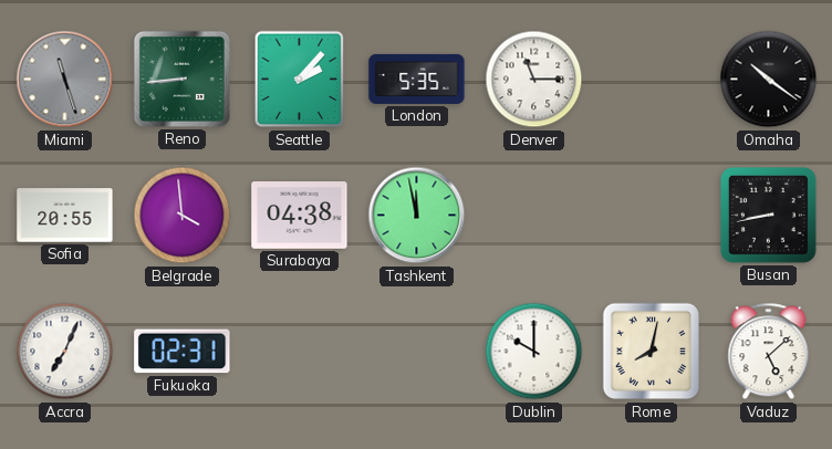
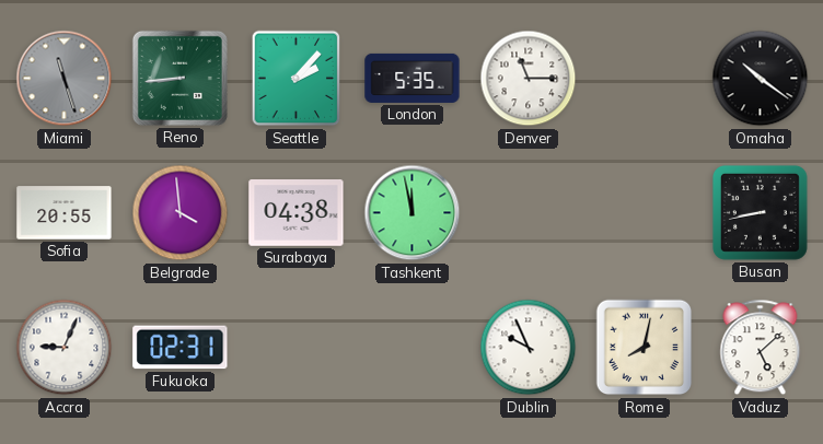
Accra: 7:04 -> 9:04 (65, 348)
Dublin: 10:00 -> 9:56 (529, 348)
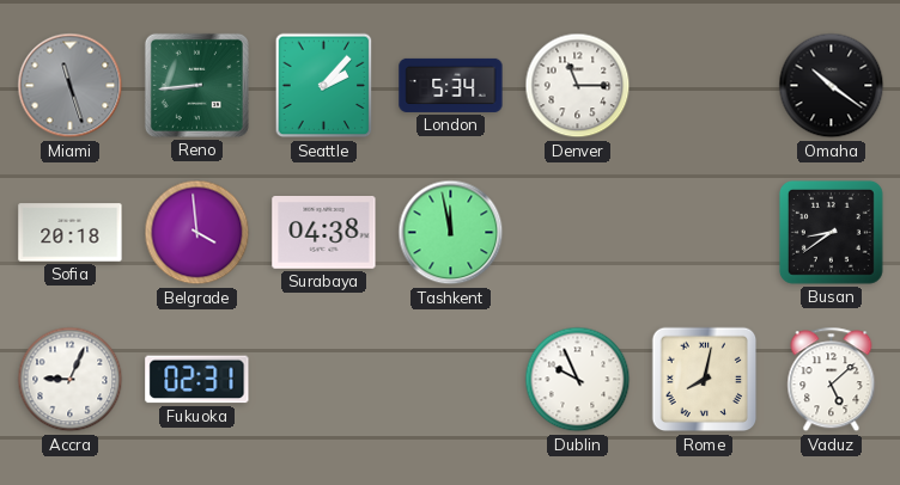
London: 5:35 -> 5:34 (451, 85)
Sofia: 20:55 -> 20:18 (71, 233)
Busan: 8:43 -> 8:39 (831, 232)
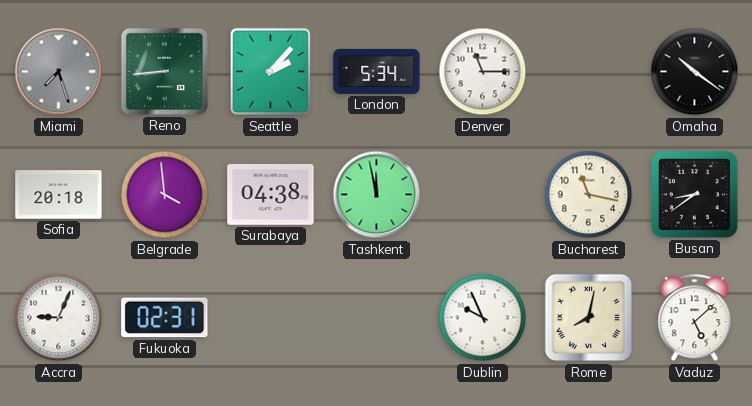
Miami: 11:27 -> 7:27 (59, 72)
Bucharest: none -> 11:17 (589, 195)
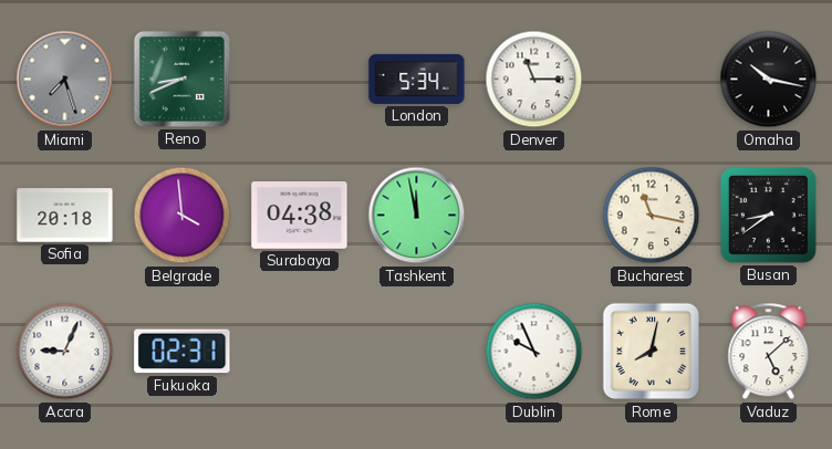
Reno: 8:44 -> 8:41 (181, 79)
Seattle: 2:07 -> none (271, 72)
Omaha: 10:21 -> 10:17 (769, 80)
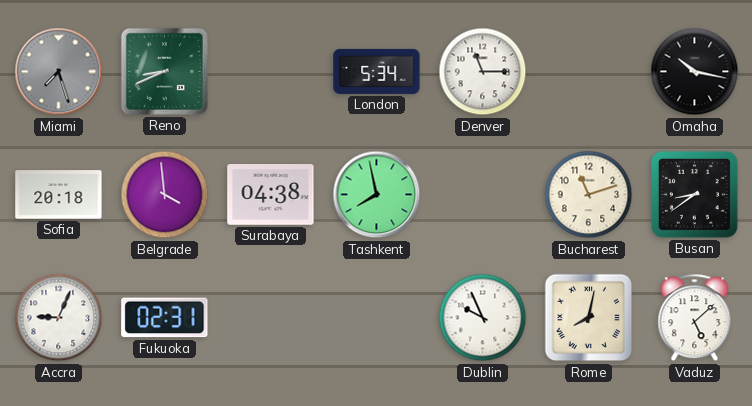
Tashkent: 11:58 -> 7:58 (377, 195)
Bucharest: 11:17 -> 11:12 (589, 195)
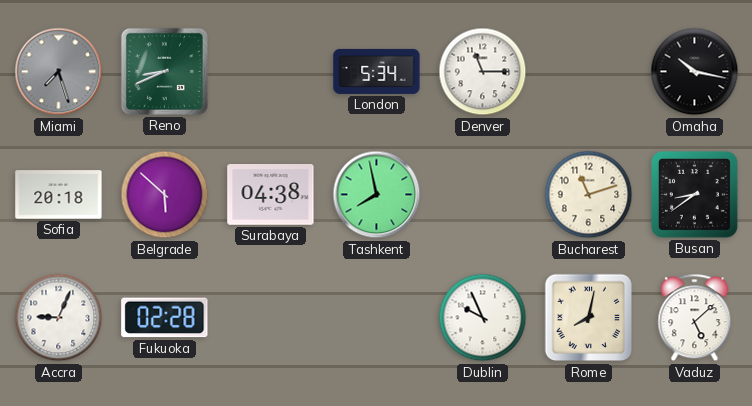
Belgrade: 3:59 -> 5:52 (165, 195)
Fukuoka: 02:31 -> 02:28 (165, 318)
